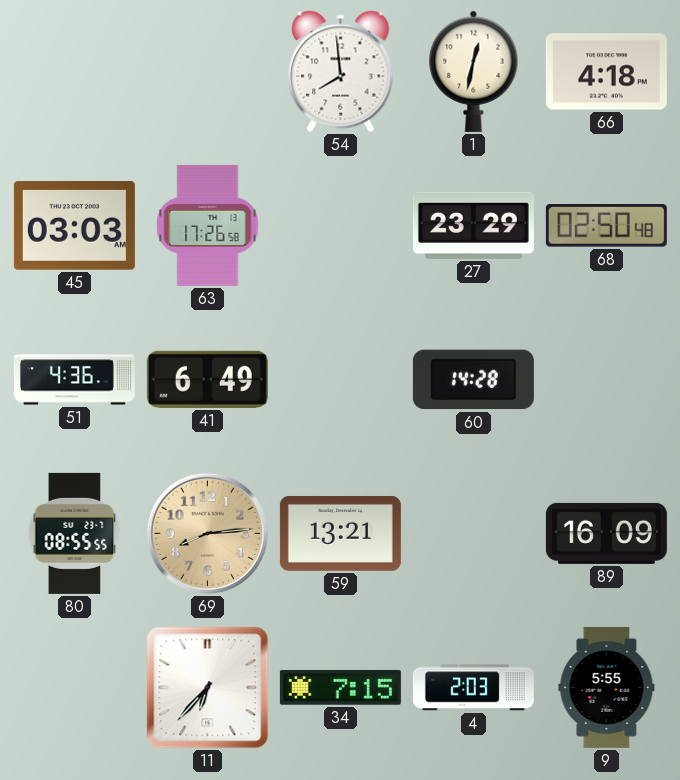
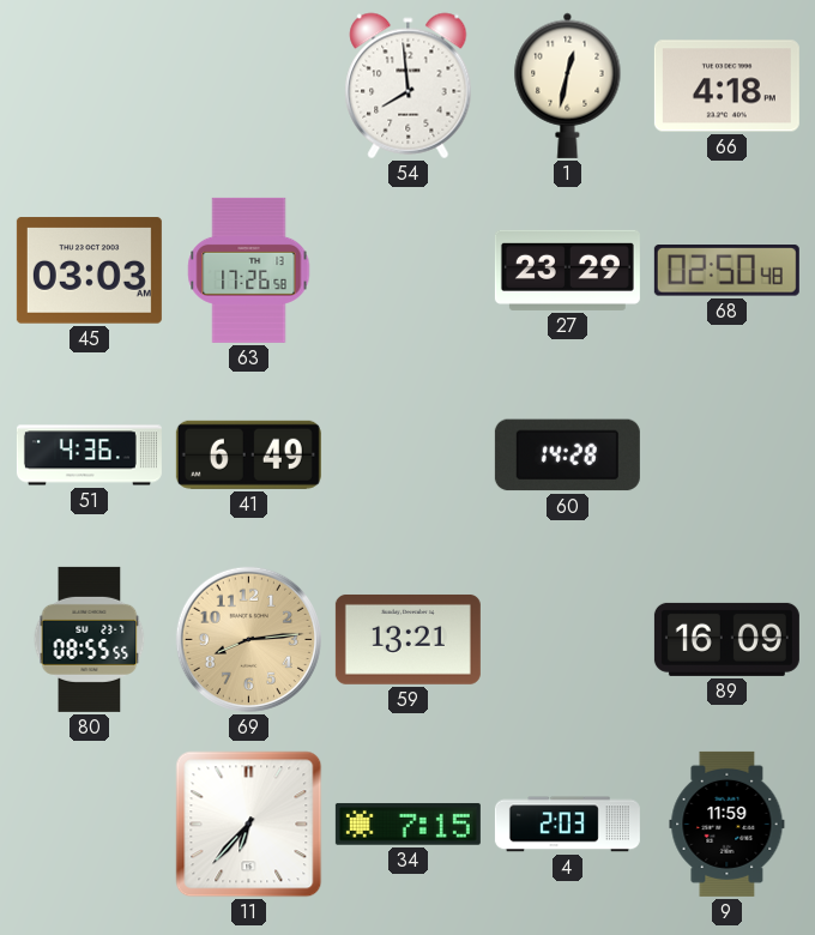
9: 5:55 -> 11:59 (728, 824)
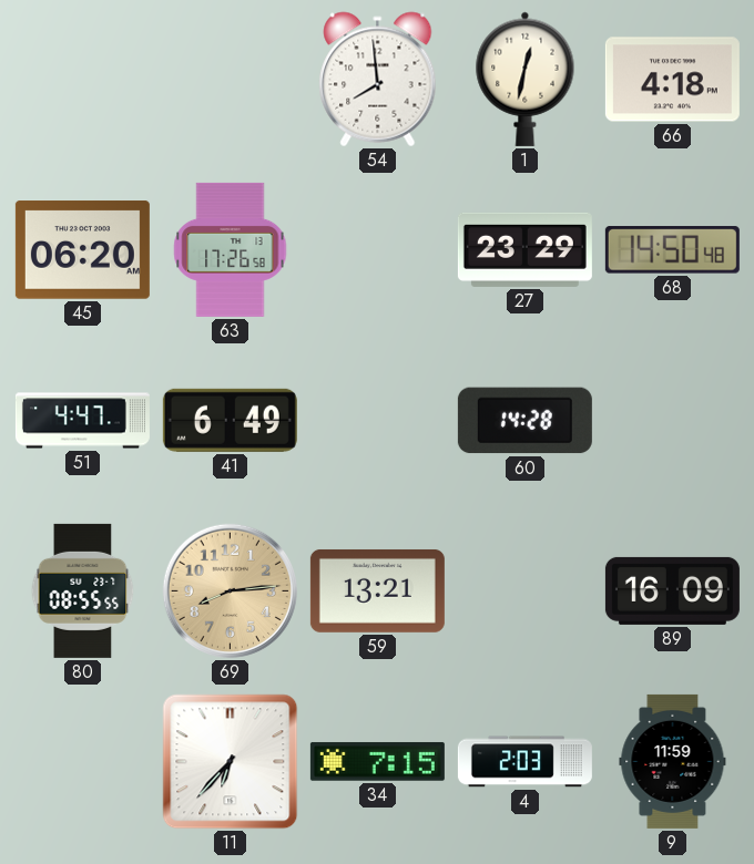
45: 03:03 -> 06:20 (82, 250)
68: 02:50 -> 14:50 (672, 250)
51: 4:36 -> 4:47 (82, 421)
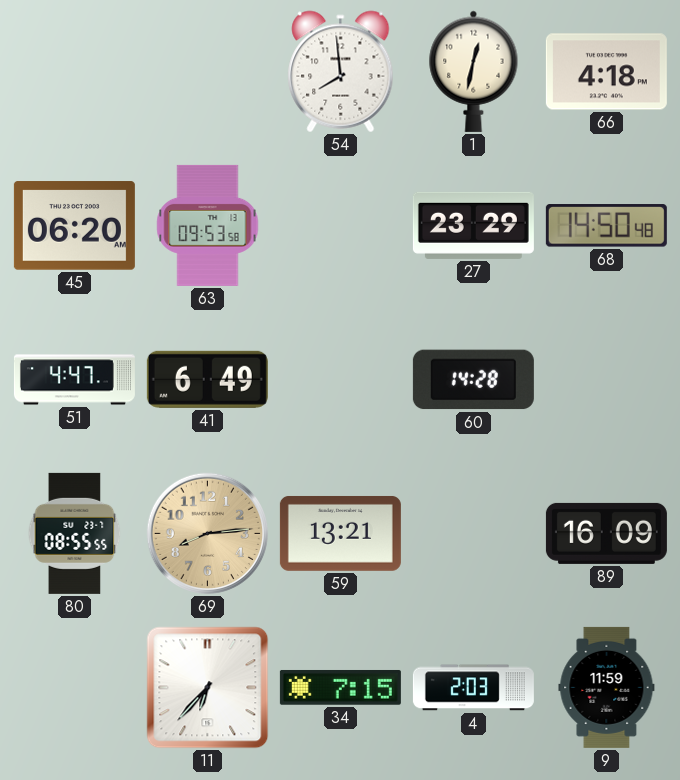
63: 17:26 -> 09:53 (208, 225)
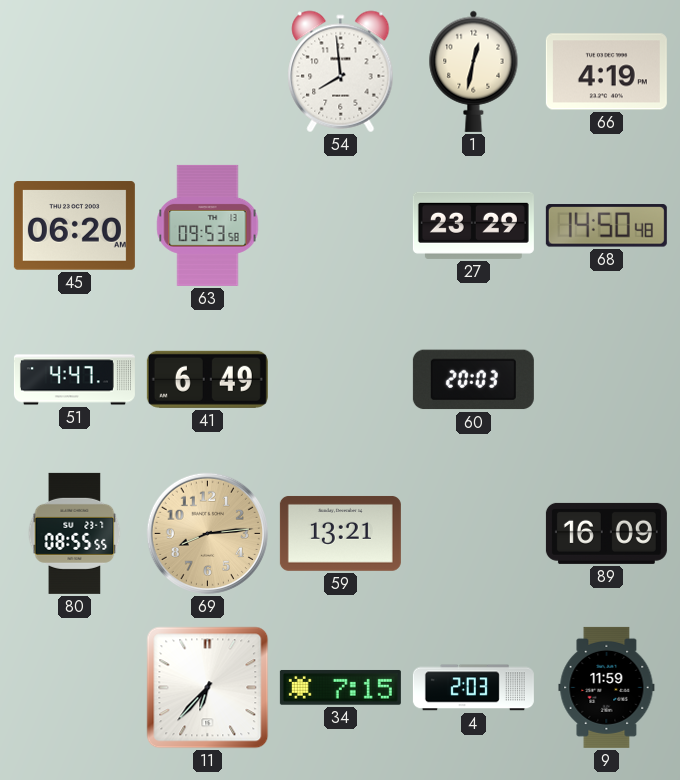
66: 4:18 -> 4:19 (606, 72)
60: 14:28 -> 20:03 (473, 380)
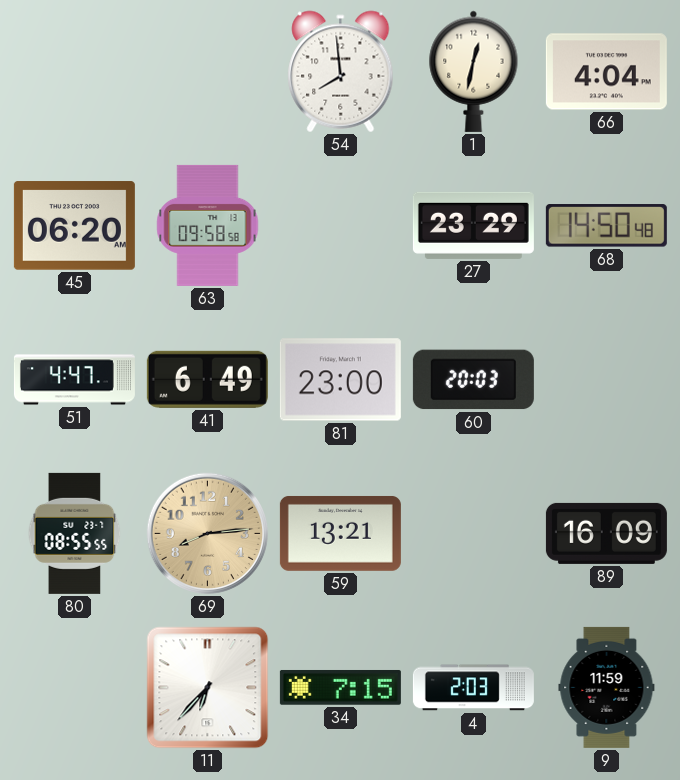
66: 4:19 -> 4:04 (606, 72)
63: 09:53 -> 09:58 (208, 225)
81: none -> 23:00 (340, 380)
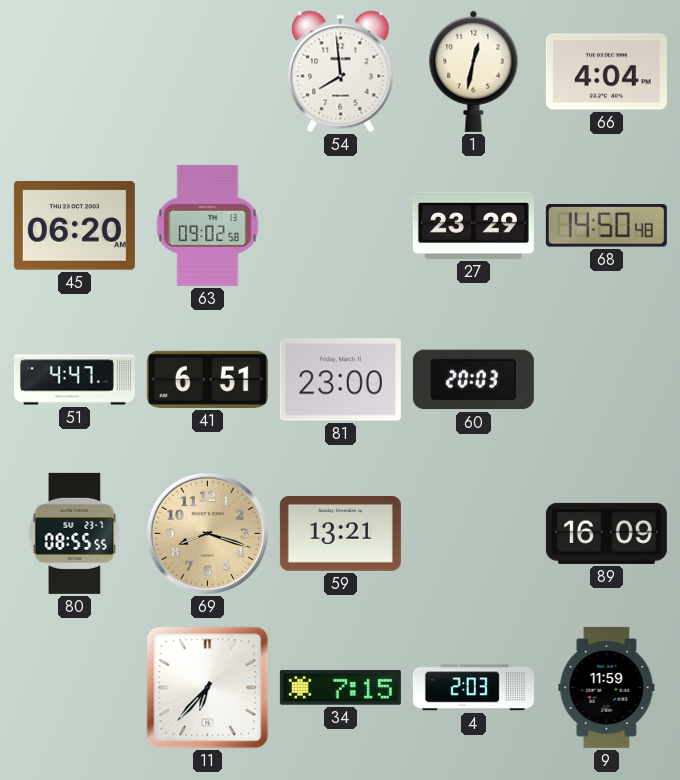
63: 09:58 -> 09:02 (208, 225)
41: 6:49 -> 6:51 (207, 379)
69: 8:14 -> 8:18 (207, 533)
